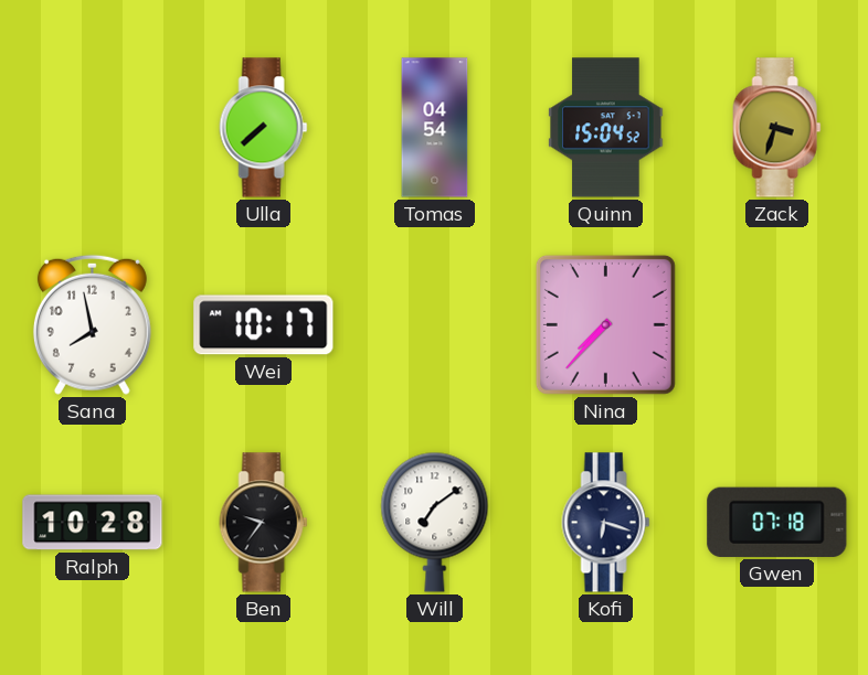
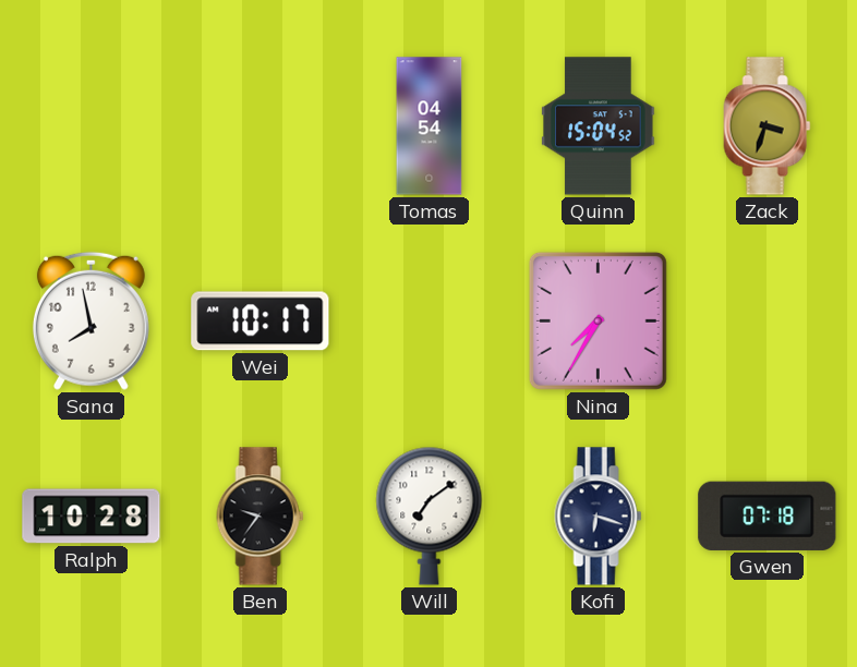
Ulla: 7:38 -> none (264, 128)
Nina: 7:37 -> 7:35 (598, 320)
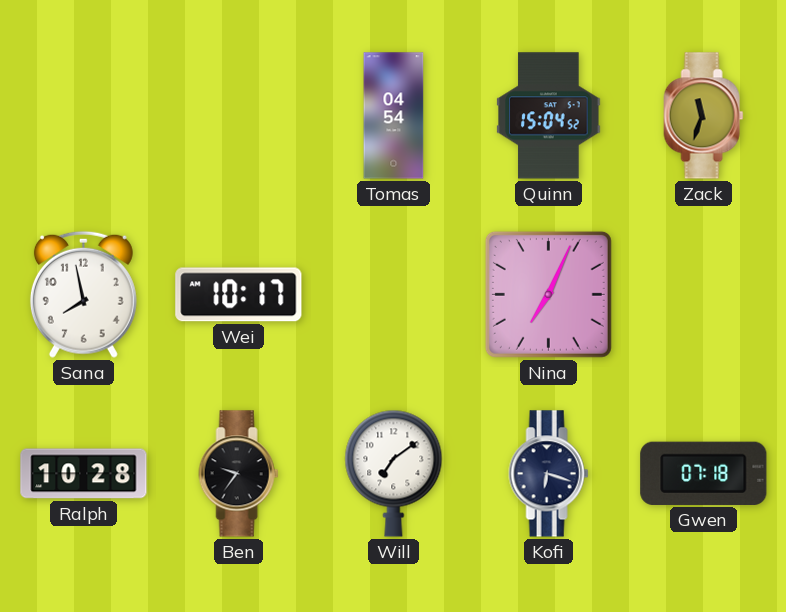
Zack: 3:33 -> 11:33 (704, 116)
Nina: 7:35 -> 7:04 (548, 294)
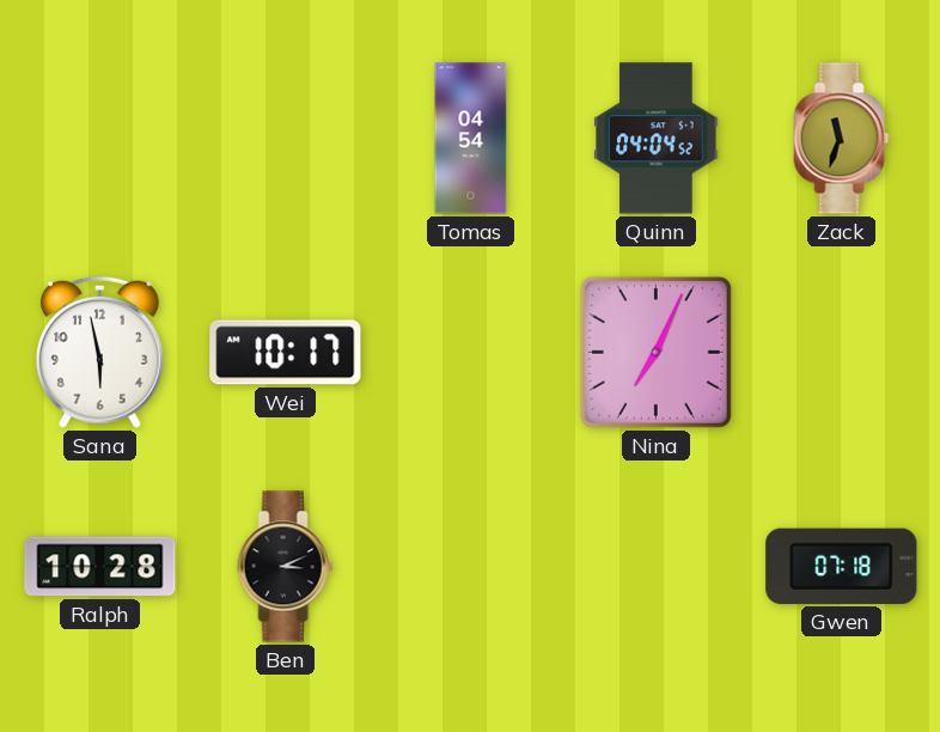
Quinn: 15:04 -> 04:04 (657, 139)
Sana: 7:58 -> 5:58 (99, 352)
Ben: 9:36 -> 3:11 (286, 567)
Will: 7:09 -> none (394, 473)
Kofi: 6:18 -> none (549, 474)
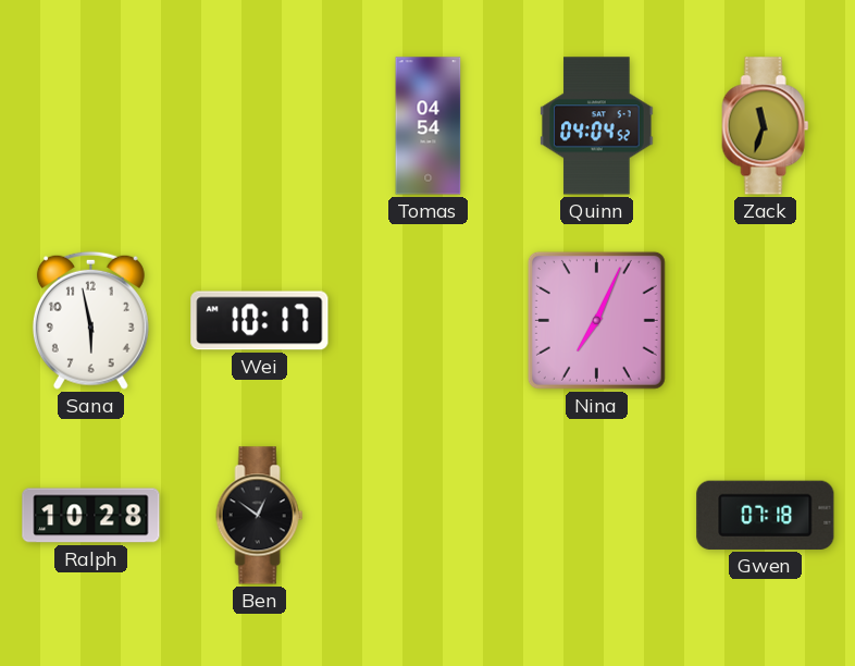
Ben: 3:11 -> 12:51 (260, 516)
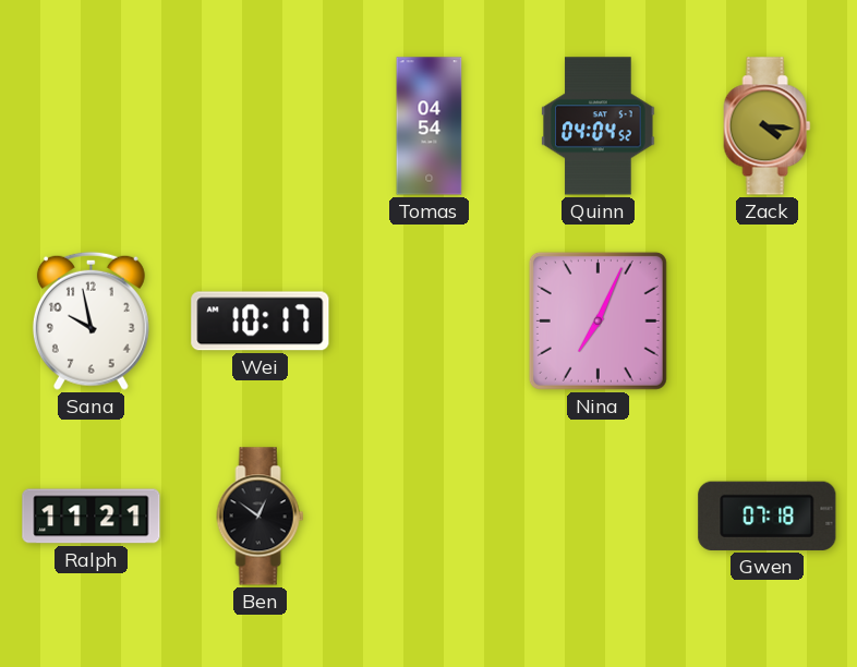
Zack: 11:33 -> 4:16 (768, 126)
Sana: 5:58 -> 9:58 (90, 320)
Ralph: 10:28 -> 11:21 (92, 517)
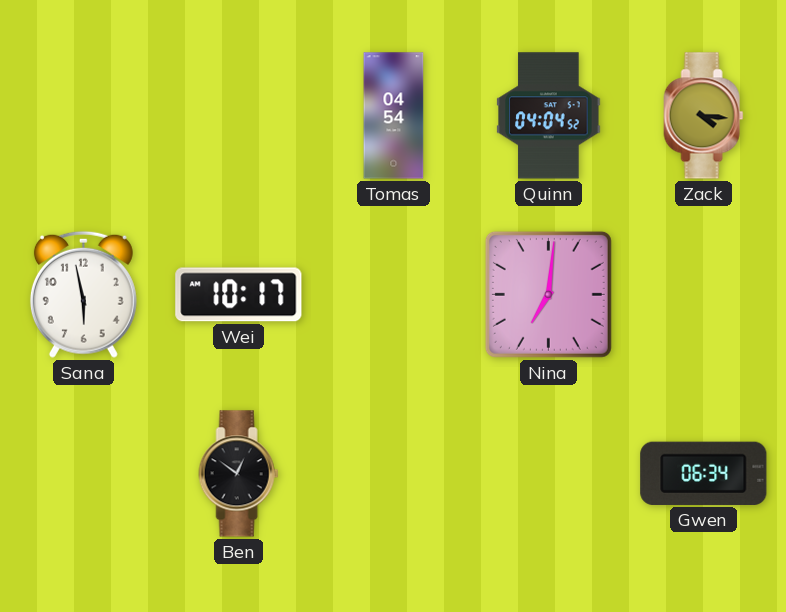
Sana: 9:58 -> 5:58 (83, 294)
Nina: 7:04 -> 7:01 (548, 294)
Ralph: 11:21 -> none (92, 517)
Gwen: 07:18 -> 06:34 (704, 473)
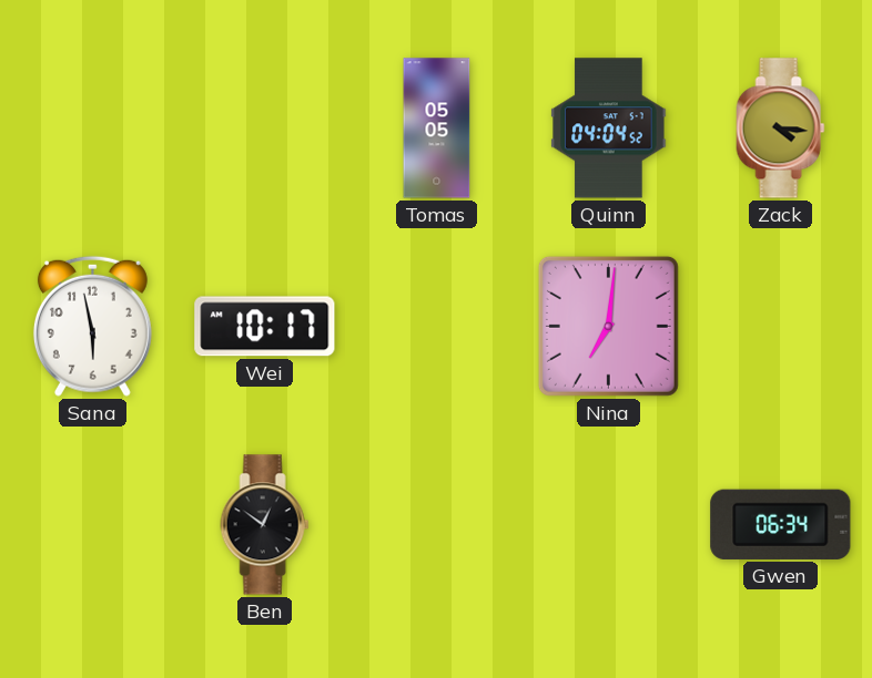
Tomas: 04:54 -> 05:05 (437, 129)
